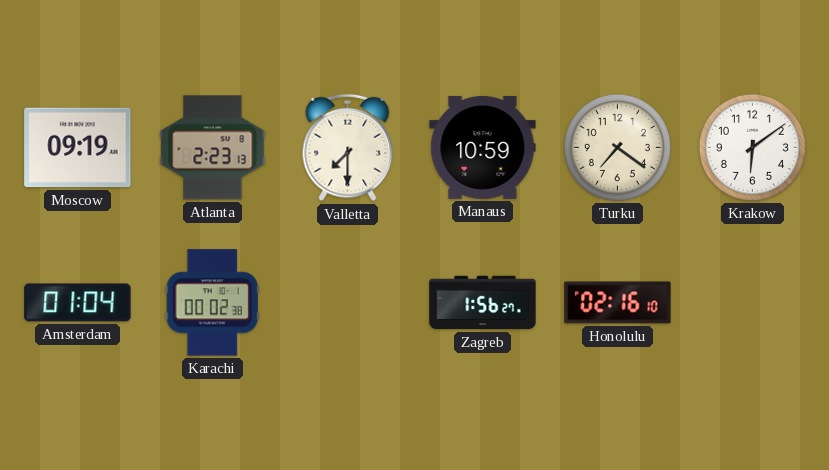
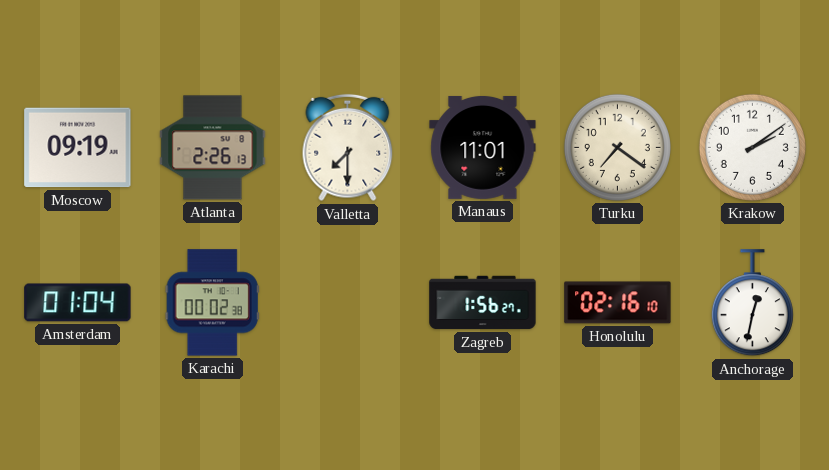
Atlanta: 2:23 -> 2:26 (213, 148)
Manaus: 10:59 -> 11:01 (483, 147)
Krakow: 6:09 -> 2:09 (752, 147)
Anchorage: none -> 12:32 (752, 303)
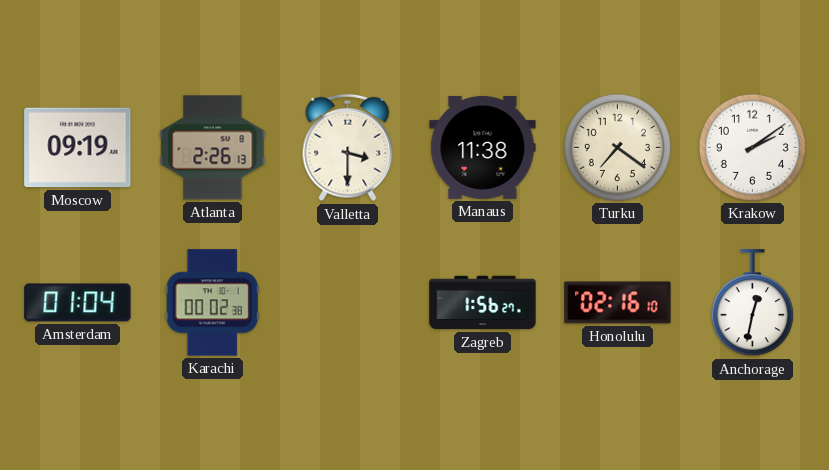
Valletta: 7:30 -> 3:30 (348, 148)
Manaus: 11:01 -> 11:38 (483, 147)
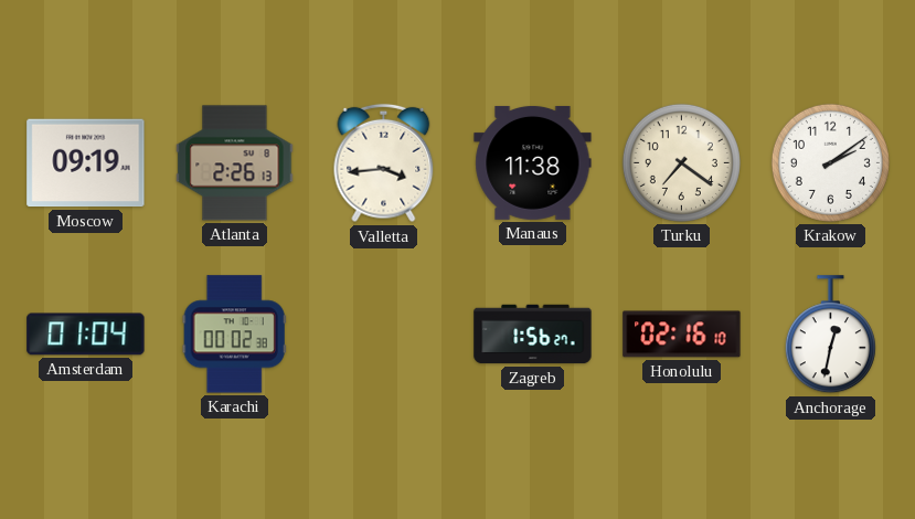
Valletta: 3:30 -> 3:44 (384, 163)
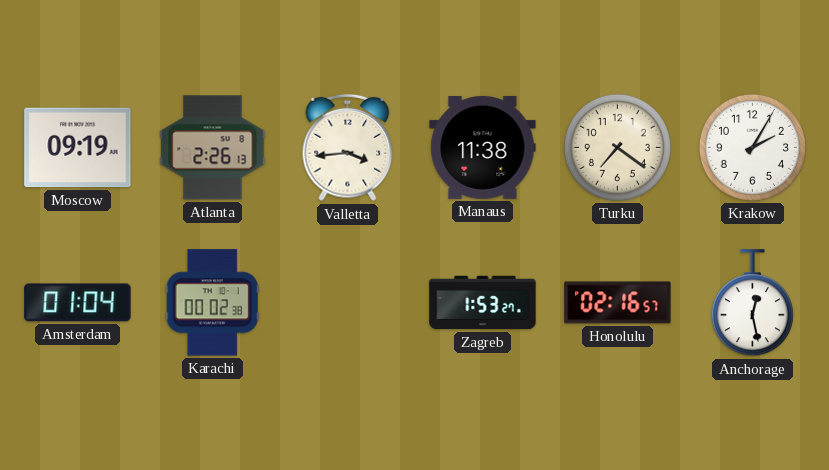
Krakow: 2:09 -> 2:05 (752, 147)
Zagreb: 1:56 -> 1:53 (483, 303)
Honolulu: 02:16:10 -> 02:16:57 (618, 303)
Anchorage: 12:32 -> 12:28 (752, 303)
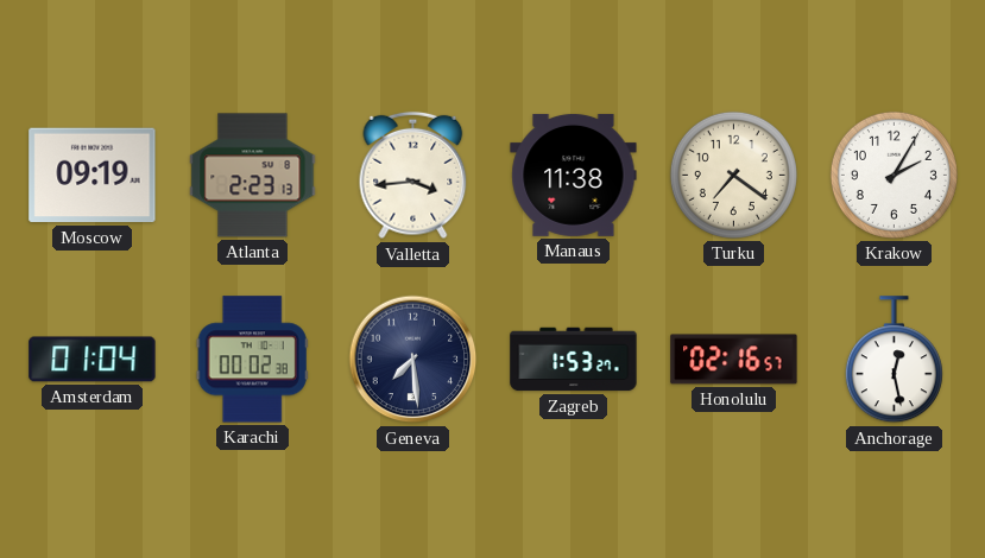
Atlanta: 2:26 -> 2:23 (253, 176)
Geneva: none -> 7:29 (413, 360)
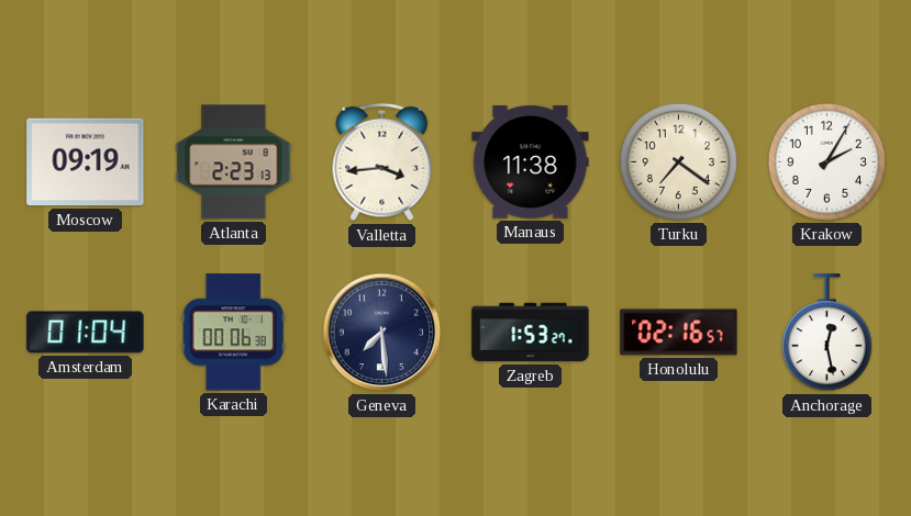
Karachi: 00:02 -> 00:06 (233, 333)
